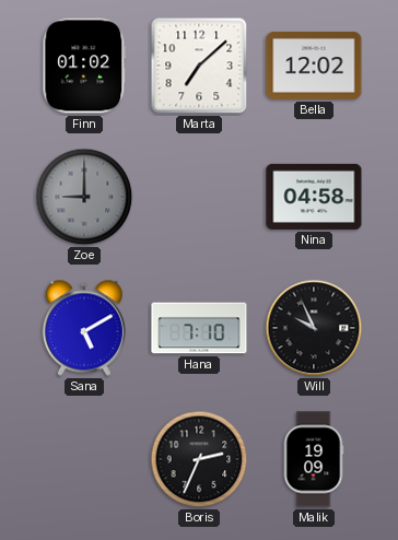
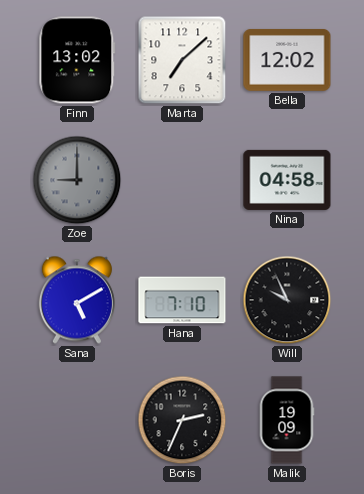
Finn: 01:02 -> 13:02 (77, 60)
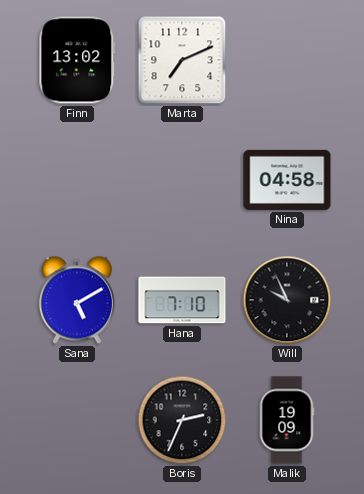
Marta: 7:08 -> 7:11 (182, 60)
Bella: 12:02 -> none (287, 60)
Zoe: 9:00 -> none (77, 180)
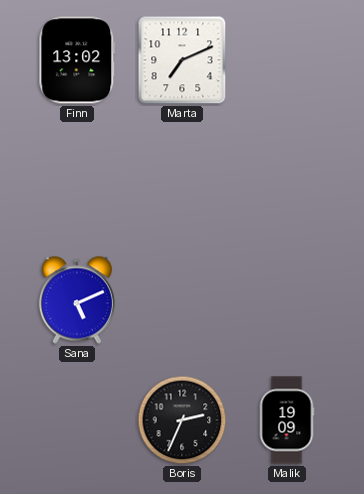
Nina: 04:58 -> none (287, 180)
Sana: 5:10 -> 5:11 (77, 300)
Hana: 7:10 -> none (182, 300)
Will: 9:56 -> none (287, 300)
